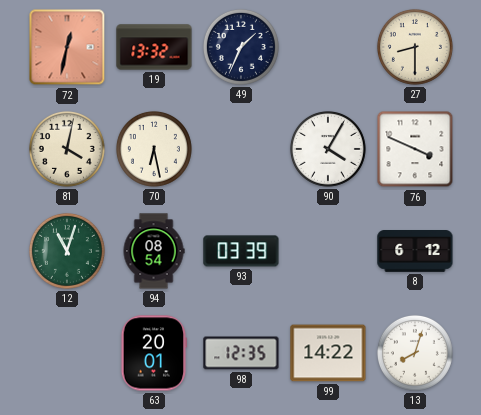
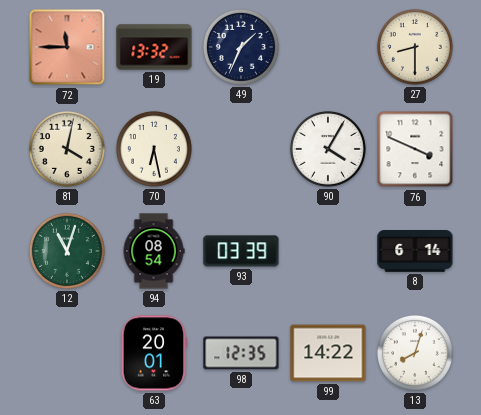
72: 12:32 -> 11:45 (67, 47)
8: 6:12 -> 6:14 (415, 252)
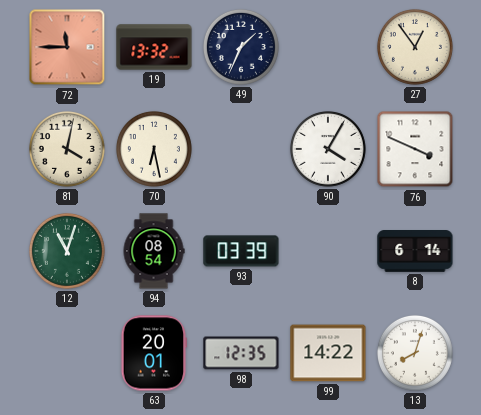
27: 8:30 -> 12:54 (415, 47)
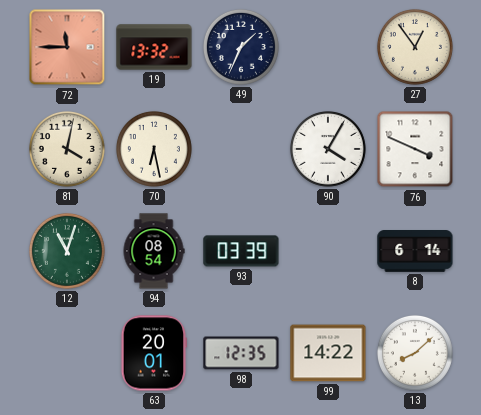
13: 8:03 -> 8:08 (415, 353)
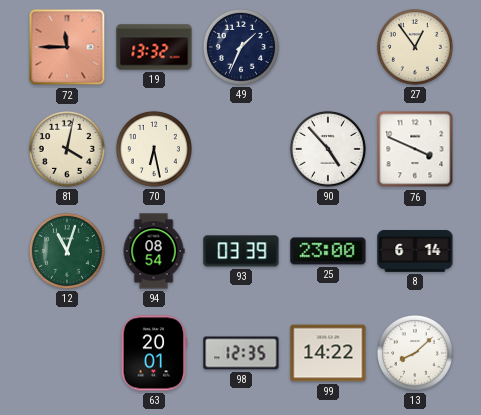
90: 4:05 -> 4:53 (328, 149)
25: none -> 23:00 (328, 251)
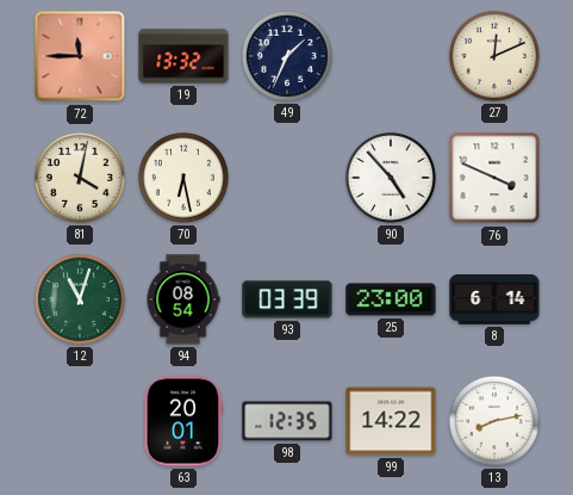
27: 12:54 -> 12:11 (494, 56)
13: 8:08 -> 8:13 (494, 421)
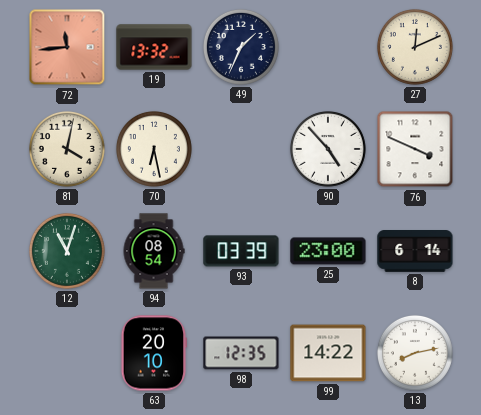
72: 11:45 -> 11:44 (67, 47)
63: 20:01 -> 20:10 (154, 353)
